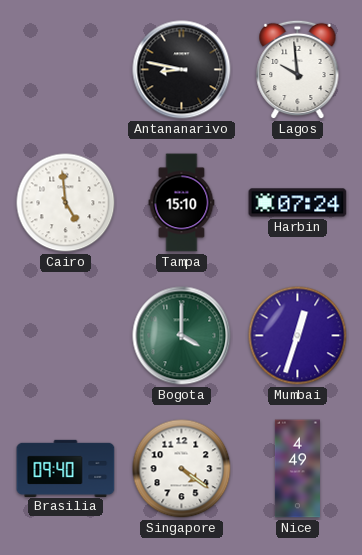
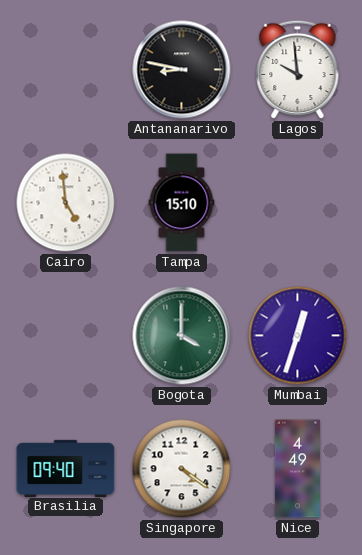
Harbin: 07:24 -> none (298, 203)
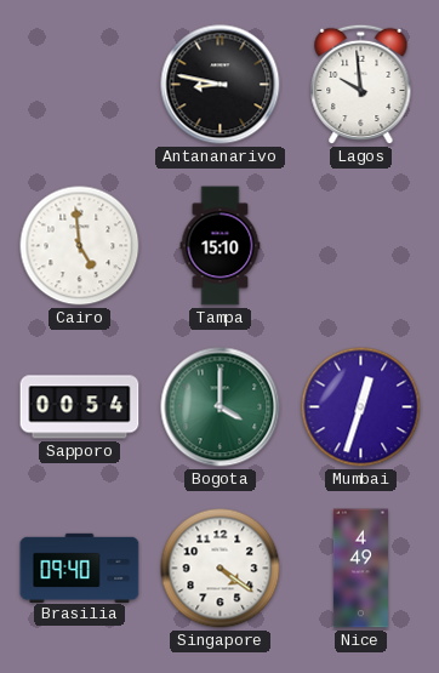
Sapporo: none -> 00:54 (80, 407)
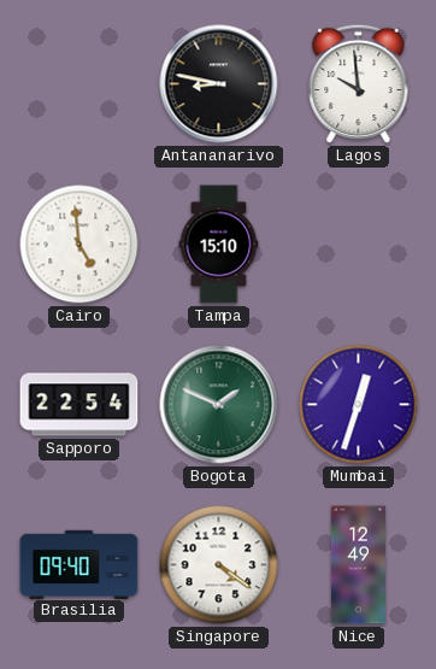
Sapporo: 00:54 -> 22:54 (79, 405)
Bogota: 4:00 -> 1:49 (219, 405)
Nice: 4:49 -> 12:49 (358, 565)
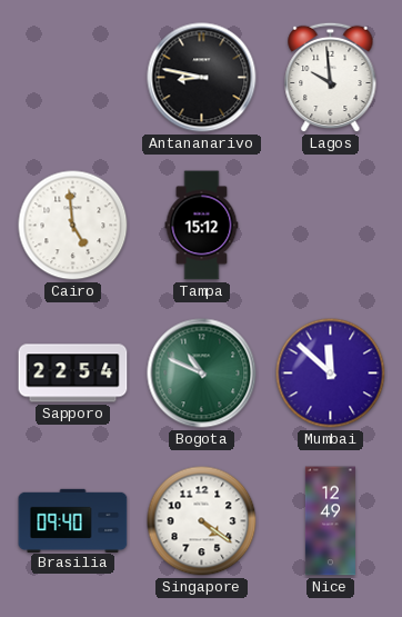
Tampa: 15:10 -> 15:12 (202, 226)
Bogota: 1:49 -> 10:49 (202, 374)
Mumbai: 12:33 -> 11:52 (331, 374)
